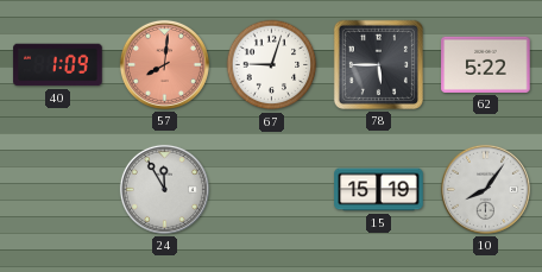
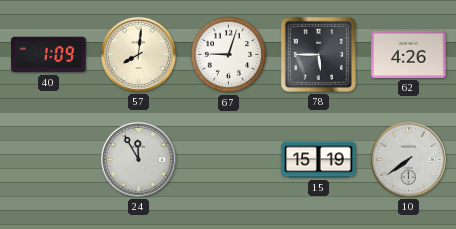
57 dial: salmon -> cream (138, 54)
62: 5:22 -> 4:26 (409, 54)
10: 8:06 -> 7:39 (408, 159)
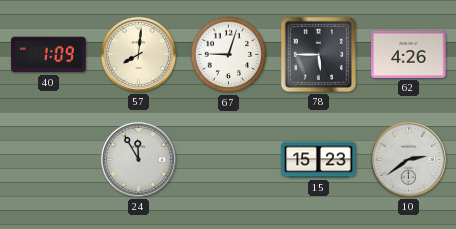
15: 15:19 -> 15:23 (319, 160)
10: 7:39 -> 2:39 (408, 159)
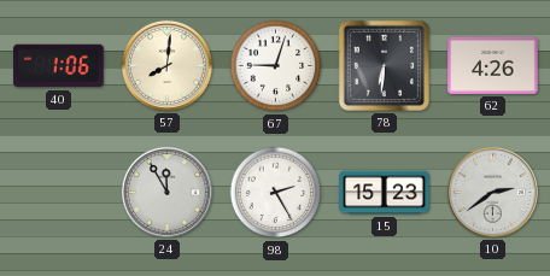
40: 1:09 -> 1:06 (59, 66)
78: 5:45 -> 6:31 (384, 65)
98: none -> 2:25 (276, 193)
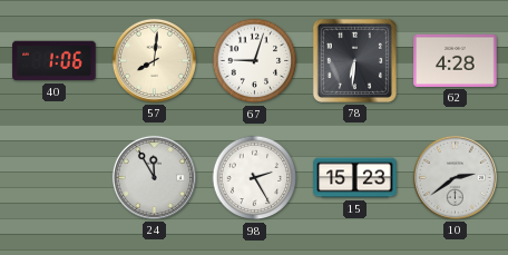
62: 4:26 -> 4:28 (456, 60)
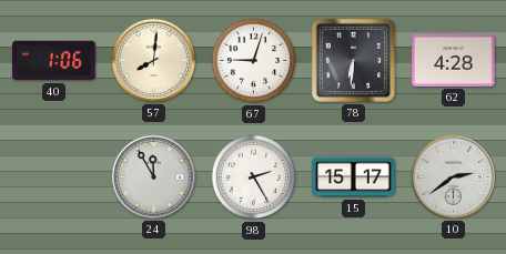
15: 15:23 -> 15:17 (354, 177)
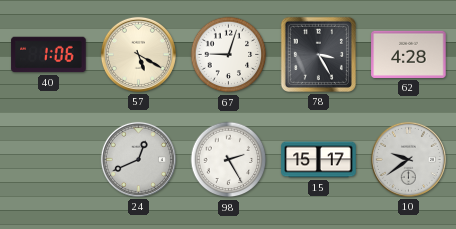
57: 8:01 -> 5:20 (138, 54)
78: 6:31 -> 3:25 (318, 54)
24: 11:55 -> 12:41 (138, 159)
10: 2:39 -> 9:39 (408, 159)
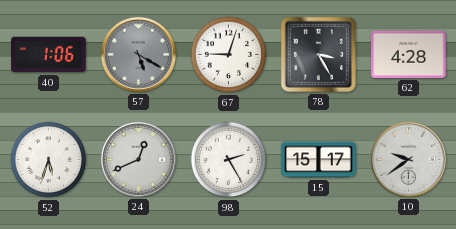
57 dial: cream -> grey (138, 54)
52: none -> 5:33 (49, 160)
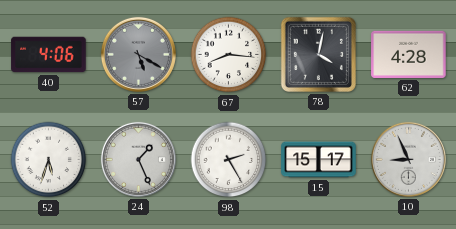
40: 1:06 -> 4:06 (49, 55)
67: 9:03 -> 8:16 (229, 55)
78: 3:25 -> 4:02 (318, 54)
24: 12:41 -> 1:26 (138, 159)
10: 9:39 -> 8:56 (408, 159)
